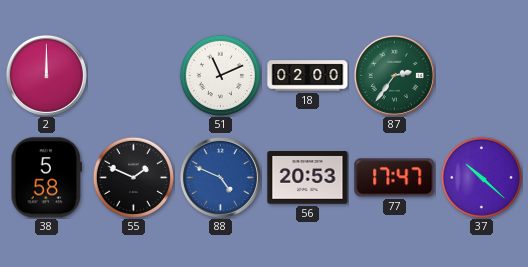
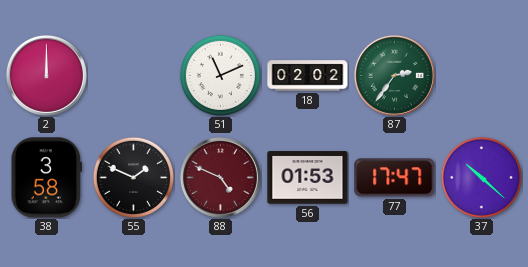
18: 02:00 -> 02:02 (308, 76)
38: 5:58 -> 3:58 (47, 178)
88 dial: blue -> burgundy (220, 177)
56: 20:53 -> 01:53 (308, 178)
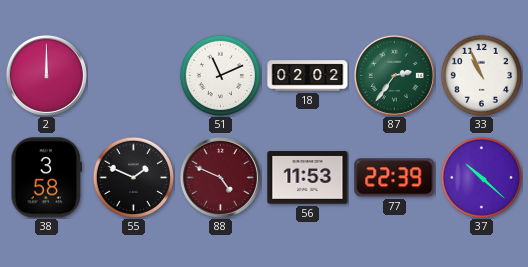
33: none -> 10:56 (481, 75)
56: 01:53 -> 11:53 (308, 178)
77: 17:47 -> 22:39 (395, 178)
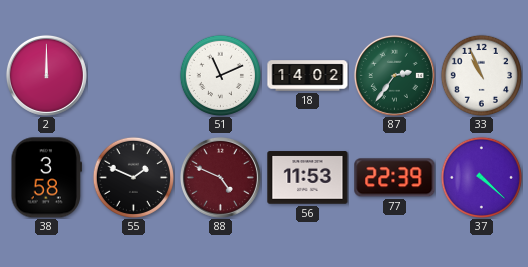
18: 02:02 -> 14:02 (308, 76)
37: 10:22 -> 4:22 (481, 177)
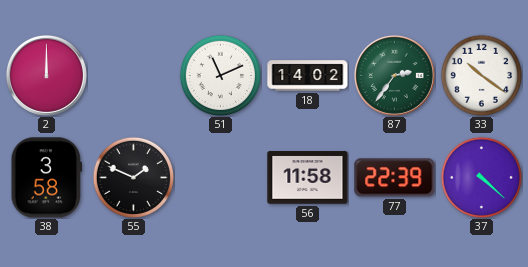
33: 10:56 -> 10:21 (481, 75)
88: 4:49 -> none (220, 177)
56: 11:53 -> 11:58 (308, 178)
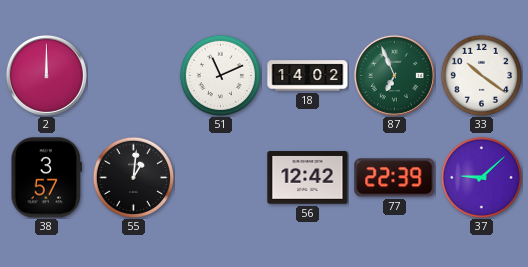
87: 2:36 -> 6:56 (394, 75)
38: 3:58 -> 3:57 (47, 178)
55: 1:49 -> 1:01 (133, 177)
56: 11:58 -> 12:42 (308, 178)
37: 4:22 -> 9:08 (481, 177)
